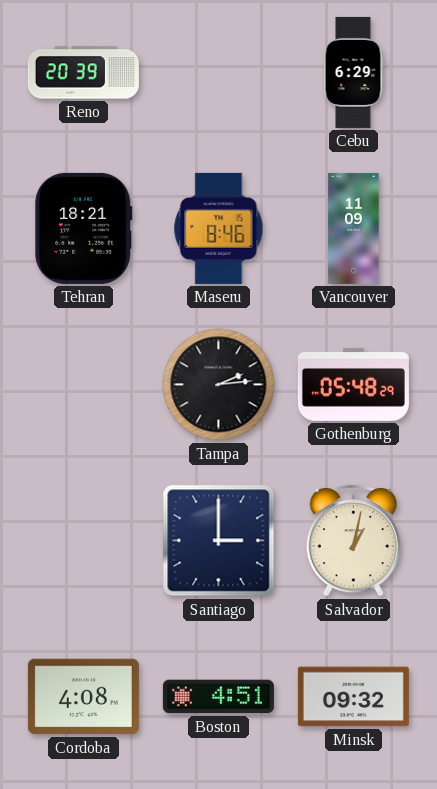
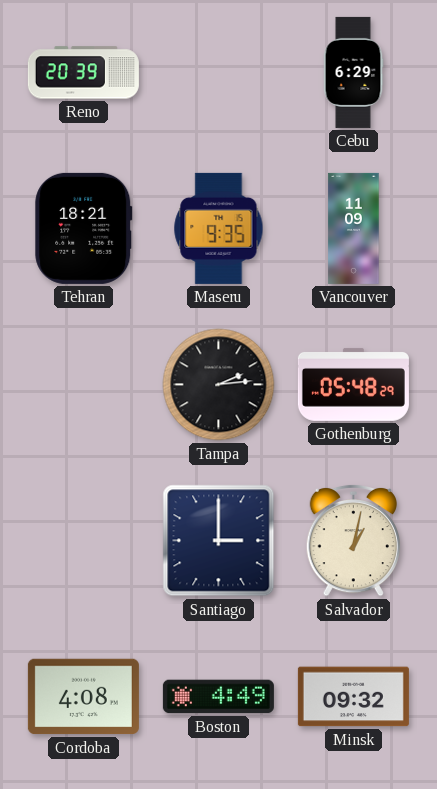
Maseru: 8:46 -> 9:35 (219, 228)
Boston: 4:51 -> 4:49 (218, 697)
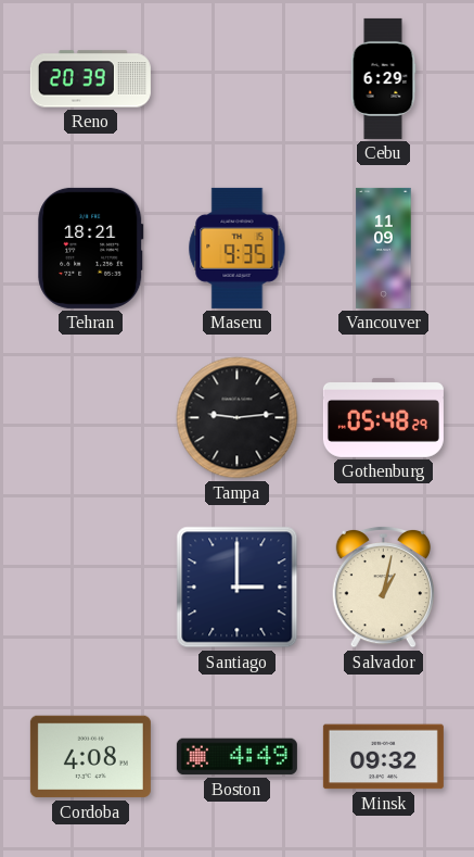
Tampa: 2:14 -> 9:14 (238, 418)
